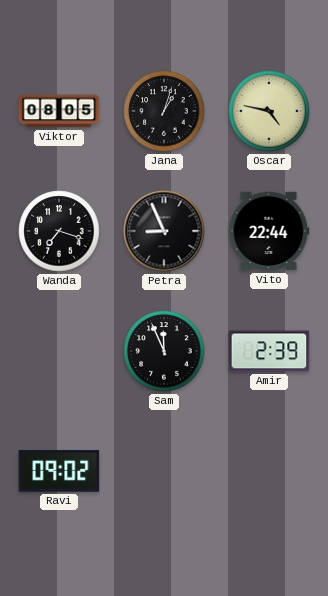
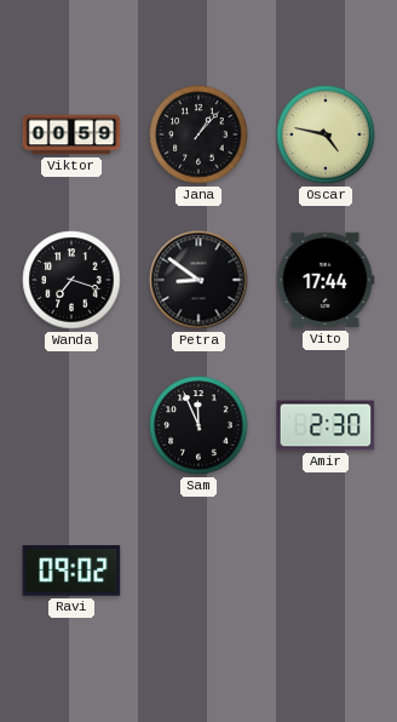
Viktor: 08:05 -> 00:59 (71, 134)
Jana: 1:03 -> 1:07 (198, 134)
Petra: 8:56 -> 8:51 (198, 280)
Vito: 22:44 -> 17:44 (326, 280)
Amir: 2:39 -> 2:30 (326, 425)
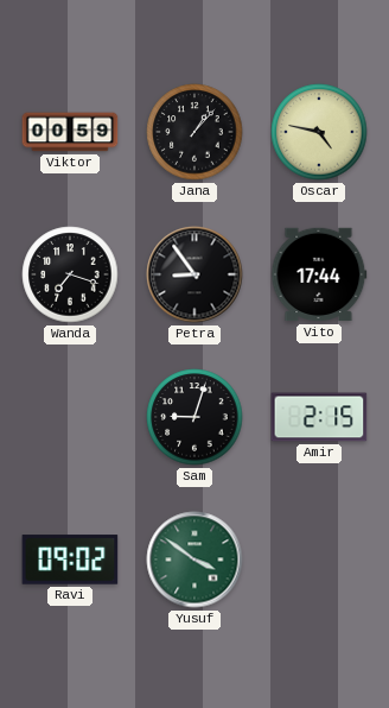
Petra: 8:51 -> 8:54 (194, 274)
Sam: 11:56 -> 9:03 (194, 417)
Amir: 2:30 -> 2:15 (319, 417)
Yusuf: none -> 3:51 (194, 560)
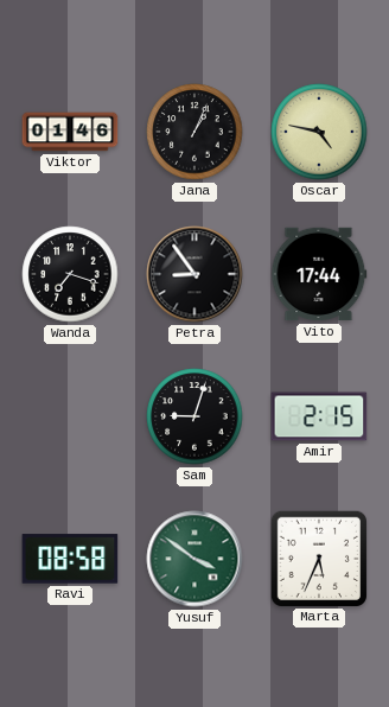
Viktor: 00:59 -> 01:46 (70, 132)
Jana: 1:07 -> 1:04 (194, 132)
Ravi: 09:02 -> 08:58 (70, 559)
Marta: none -> 5:34 (318, 558)
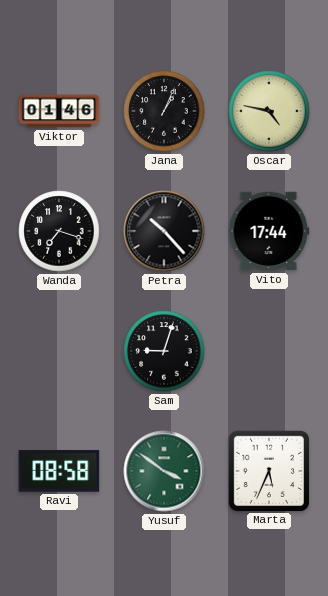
Petra: 8:54 -> 10:23 (164, 231)
Amir: 2:15 -> none (319, 416)
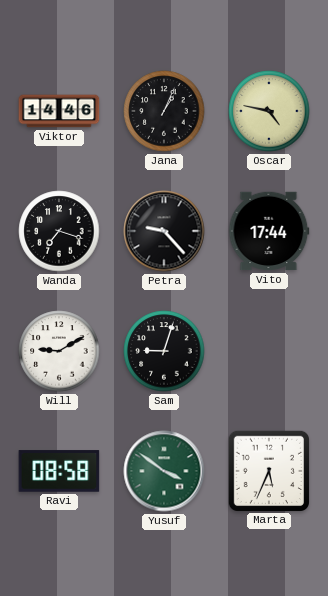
Viktor: 01:46 -> 14:46 (59, 111)
Petra: 10:23 -> 9:23 (164, 231)
Will: none -> 9:10 (59, 351)
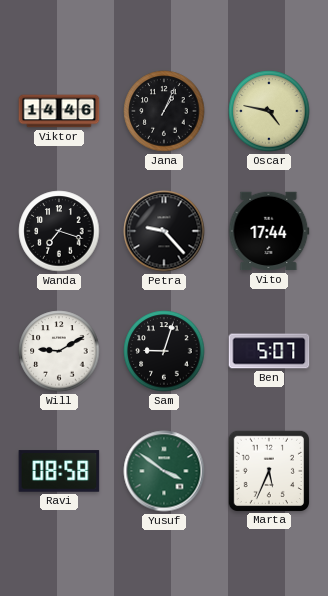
Ben: none -> 5:07 (269, 351)
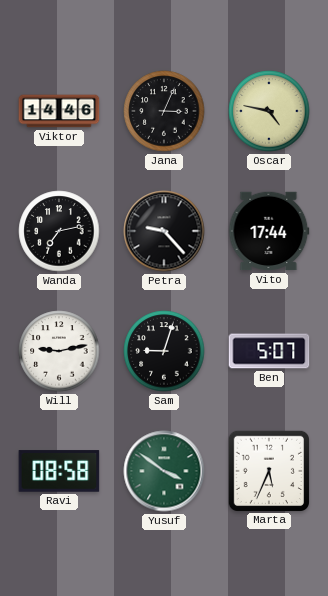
Jana: 1:04 -> 3:04 (164, 111)
Wanda: 7:18 -> 7:13 (59, 231)
Will: 9:10 -> 9:13 (59, 351)
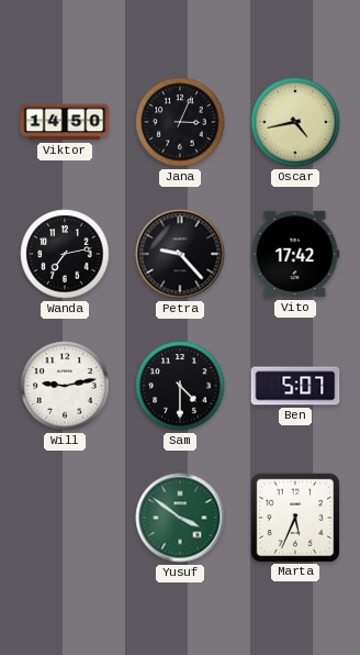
Viktor: 14:46 -> 14:50 (65, 122)
Oscar: 4:47 -> 4:43 (295, 122)
Vito: 17:44 -> 17:42 (295, 254)
Sam: 9:03 -> 4:30 (180, 386)
Ravi: 08:58 -> none (59, 471)
